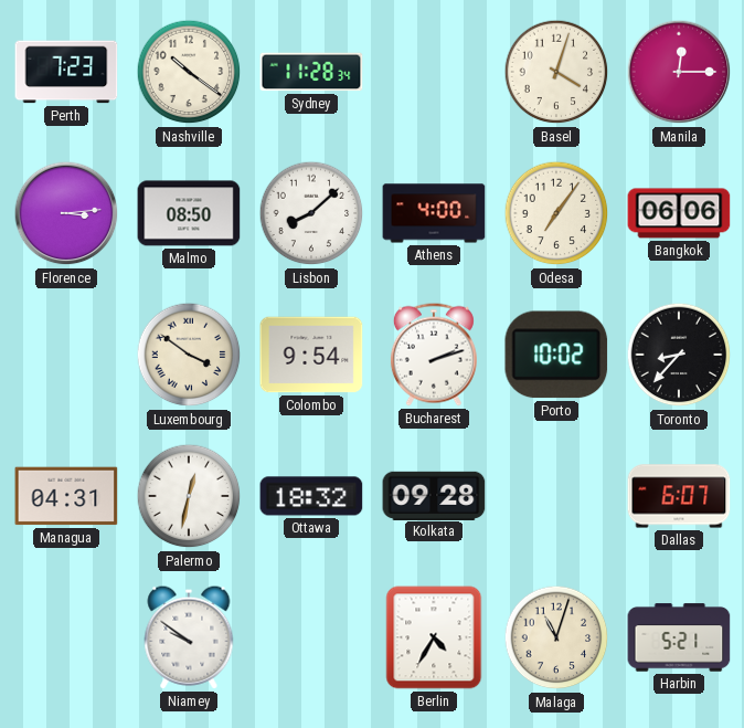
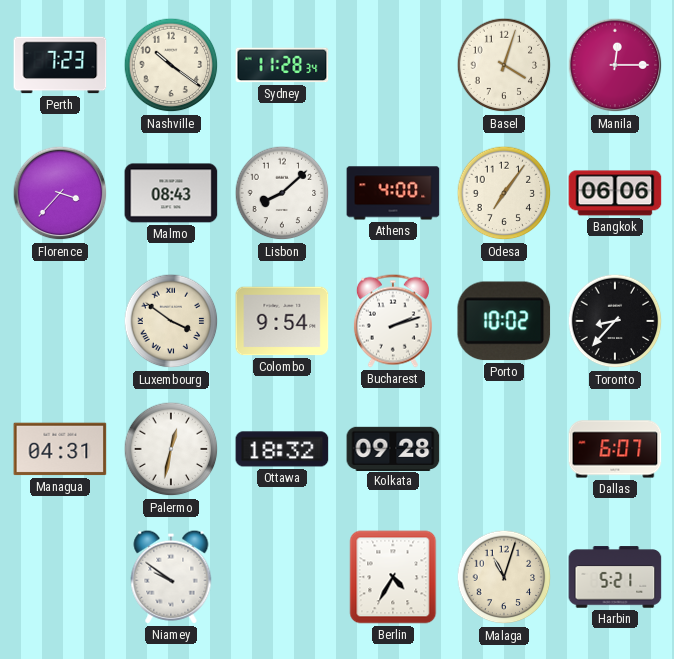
Florence: 3:14 -> 3:37 (60, 193)
Malmo: 08:50 -> 08:43 (171, 193)
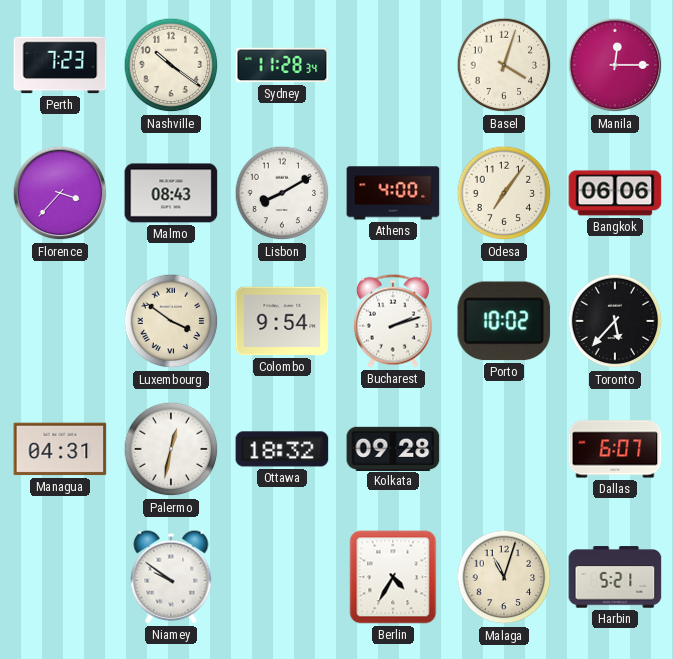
Lisbon: 8:08 -> 8:10 (282, 193)
Toronto: 8:37 -> 5:37 (615, 321)
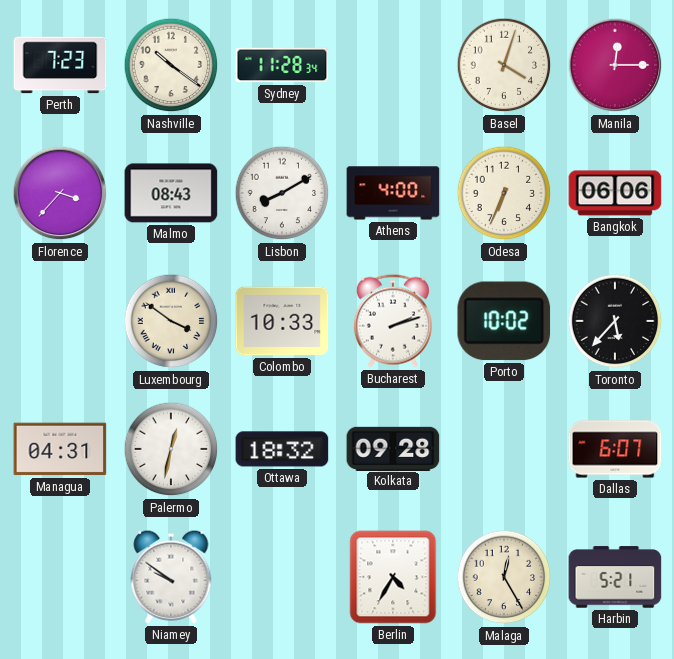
Odesa: 7:06 -> 6:34 (504, 193)
Colombo: 9:54 -> 10:33 (282, 321)
Malaga: 11:03 -> 12:25 (504, 577)
